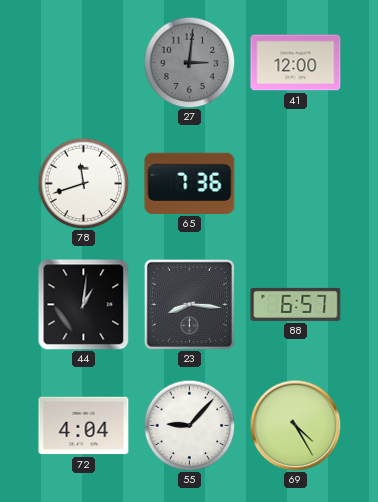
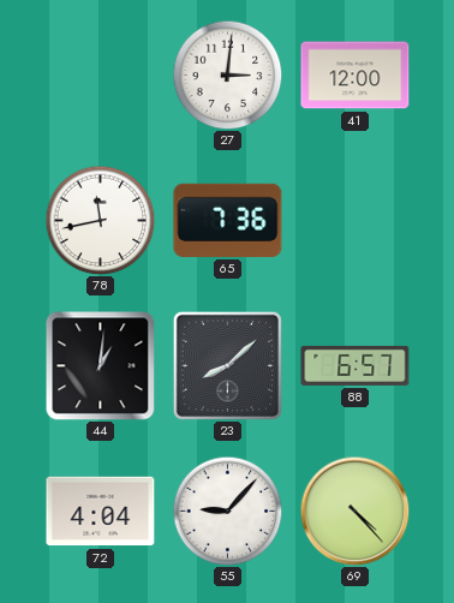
27 dial: grey -> white (227, 74)
78: 11:42 -> 11:43 (100, 220)
23: 8:16 -> 8:08 (227, 365)
69: 4:25 -> 4:23 (354, 511)
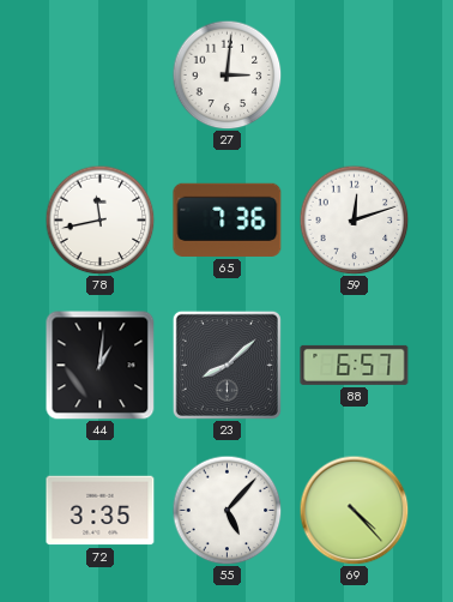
41: 12:00 -> none (356, 76)
59: none -> 12:12 (354, 219)
72: 4:04 -> 3:35 (101, 511)
55: 9:07 -> 5:07 (226, 510)
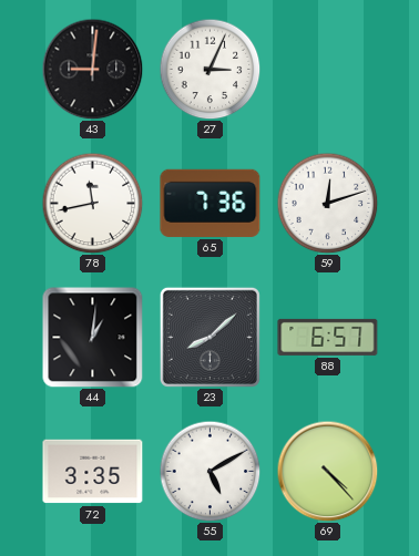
43: none -> 9:01 (92, 69)
27: 3:01 -> 3:04 (209, 69)
55: 5:07 -> 5:10 (209, 471)
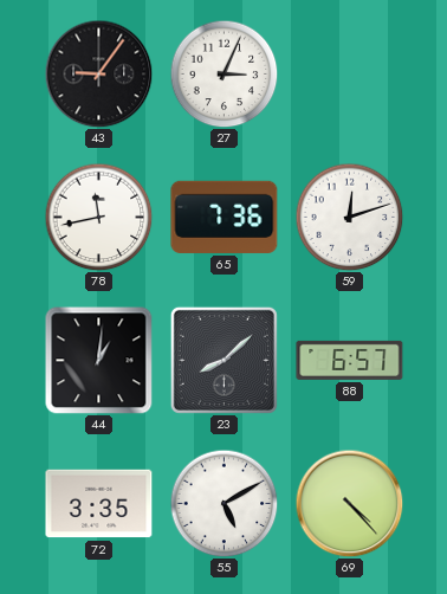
43: 9:01 -> 9:06 (98, 73)
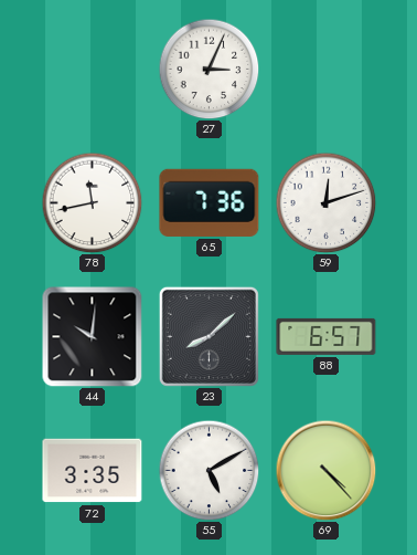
43: 9:06 -> none (98, 73)
44: 1:01 -> 10:01 (92, 336)
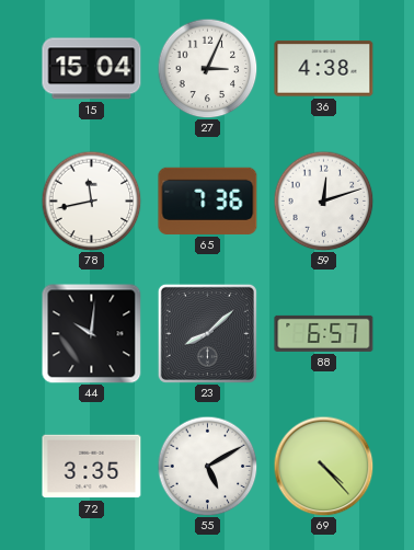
15: none -> 15:04 (92, 69)
36: none -> 4:38 (324, 69)
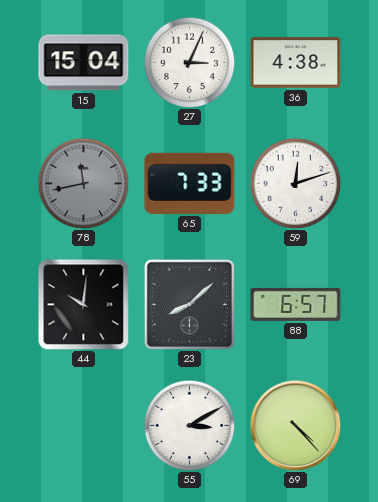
78 dial: white -> grey (83, 183)
65: 7:36 -> 7:33 (190, 183)
72: 3:35 -> none (92, 467)
55: 5:10 -> 3:10 (189, 425)
